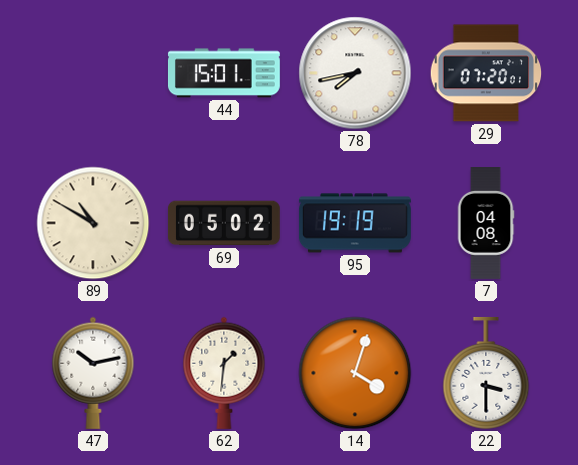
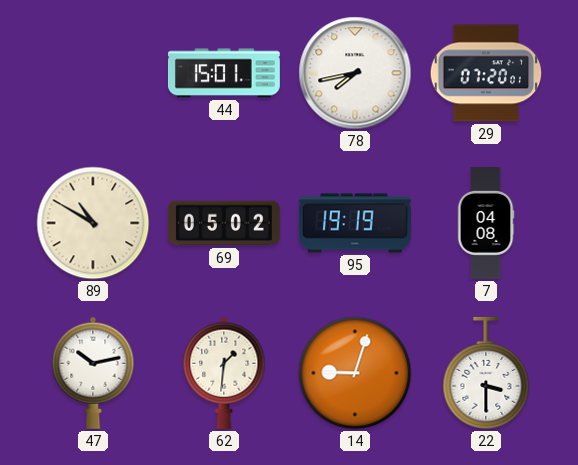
14: 4:03 -> 9:03 (355, 373)
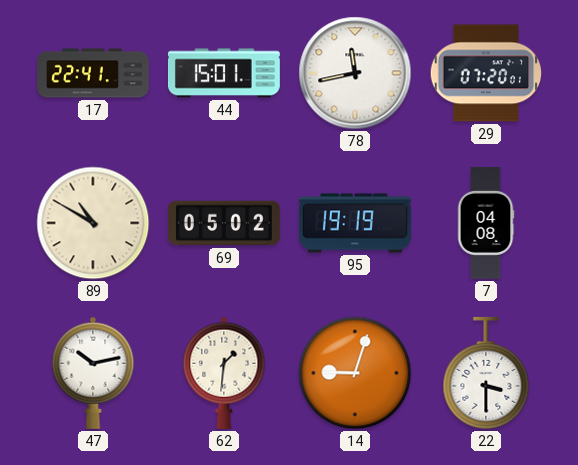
17: none -> 22:41 (94, 73)
78: 7:43 -> 11:43 (355, 73)
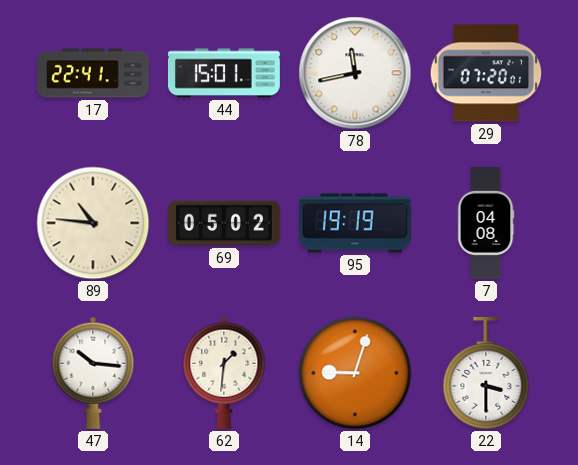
89: 10:50 -> 10:46 (93, 223)
47: 10:13 -> 10:16 (93, 373)
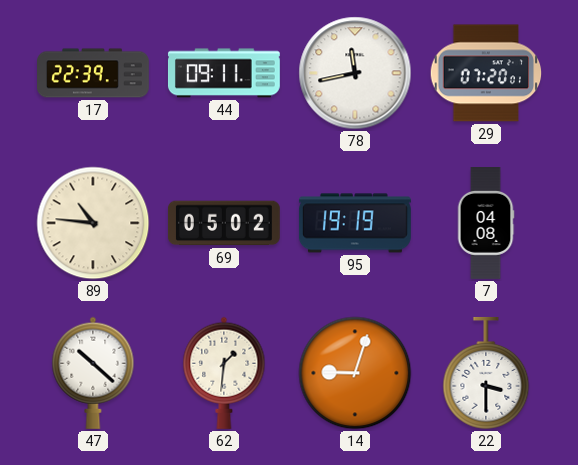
17: 22:41 -> 22:39 (94, 73)
44: 15:01 -> 09:11 (224, 73)
47: 10:16 -> 10:22 (93, 373)
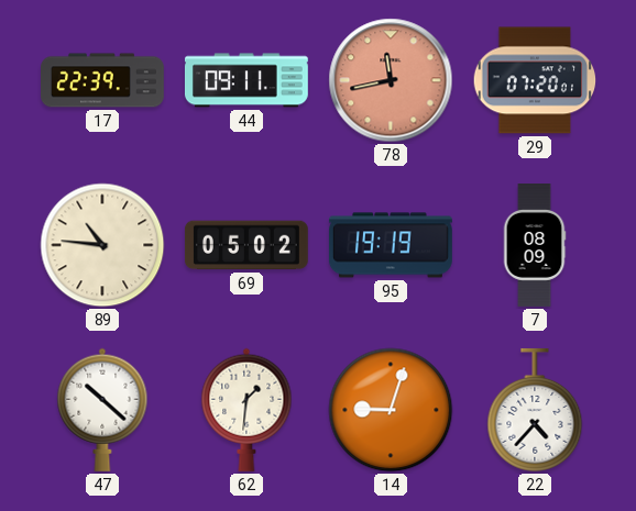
78 dial: white -> salmon (391, 80)
7: 04:08 -> 08:09 (535, 246)
22: 3:30 -> 4:37 (535, 410)
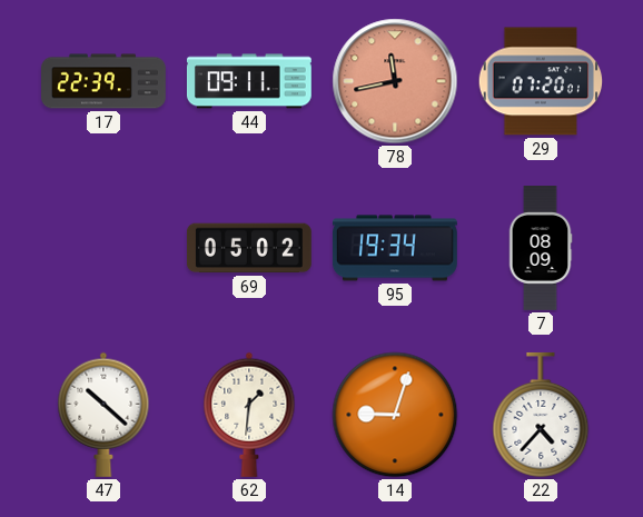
89: 10:46 -> none (102, 245)
95: 19:19 -> 19:34 (395, 248)
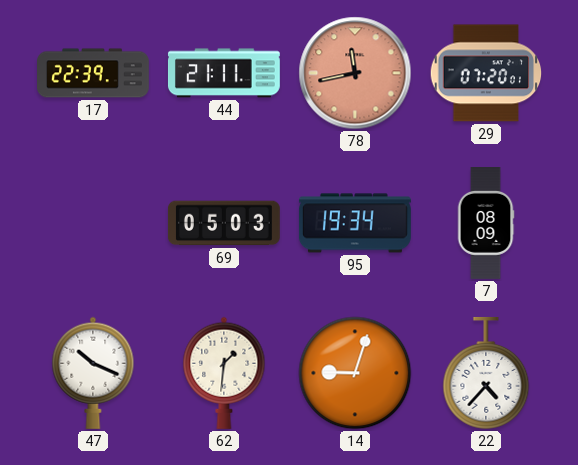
44: 09:11 -> 21:11 (224, 73)
69: 05:02 -> 05:03 (224, 223)
47: 10:22 -> 10:19 (93, 373)
